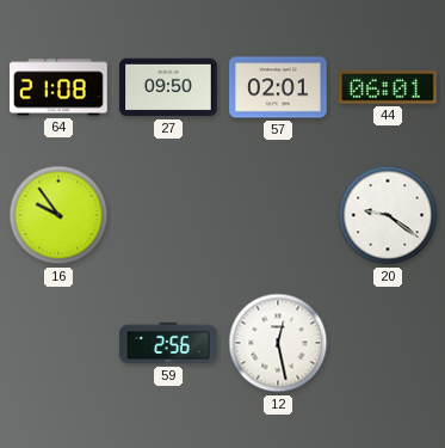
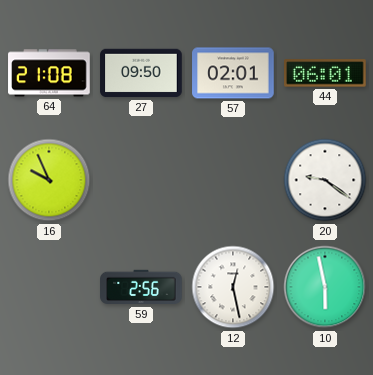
16: 9:54 -> 9:56 (49, 180)
10: none -> 5:58 (325, 287)
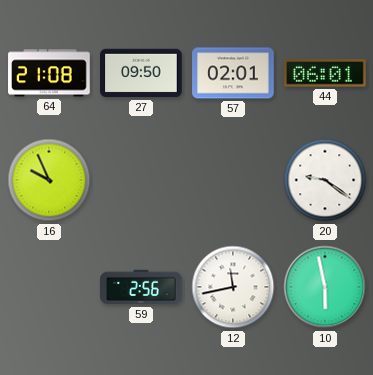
12: 12:28 -> 11:43 (233, 287)
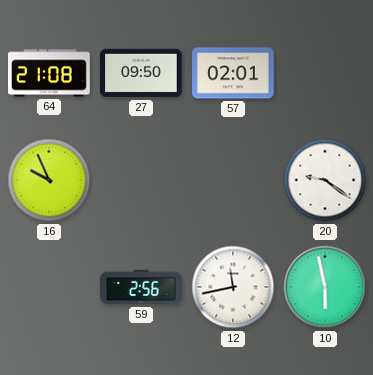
44: 06:01 -> none (325, 73)
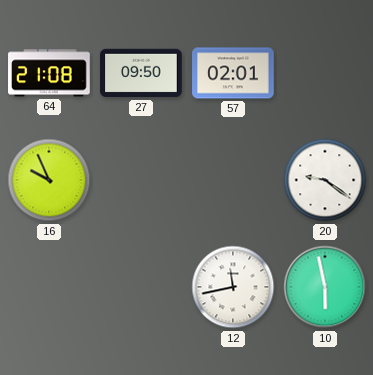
59: 2:56 -> none (141, 287)
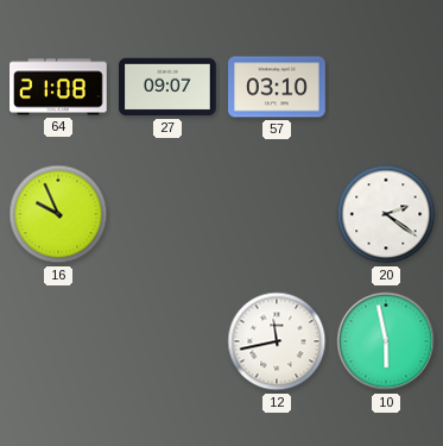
27: 09:50 -> 09:07 (167, 87)
57: 02:01 -> 03:10 (277, 87)
20: 9:21 -> 2:21 (386, 214)
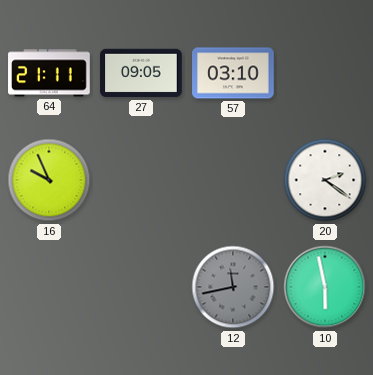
64: 21:08 -> 21:11 (49, 73)
27: 09:07 -> 09:05 (141, 73)
12 dial: white -> grey (233, 287)
